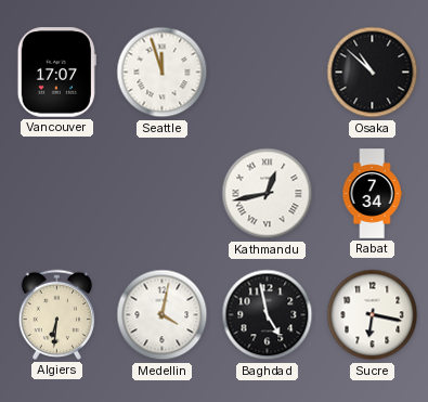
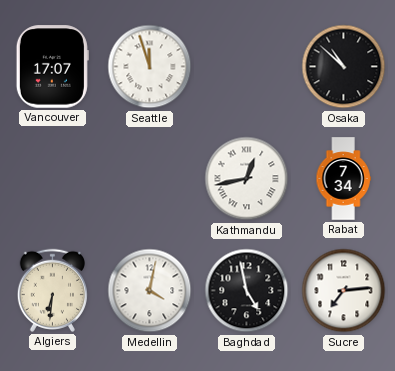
Sucre: 6:17 -> 7:14 (344, 291)
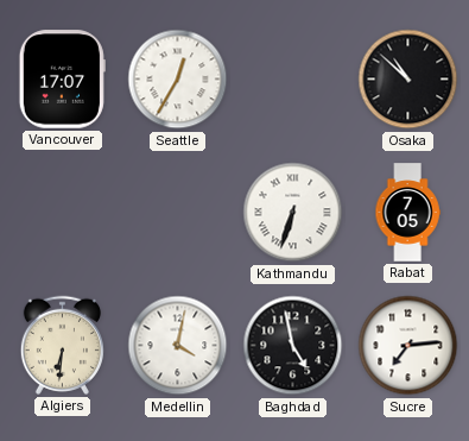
Seattle: 11:57 -> 12:35 (178, 80)
Kathmandu: 12:43 -> 6:33 (293, 213)
Rabat: 7:34 -> 7:05 (407, 213)
